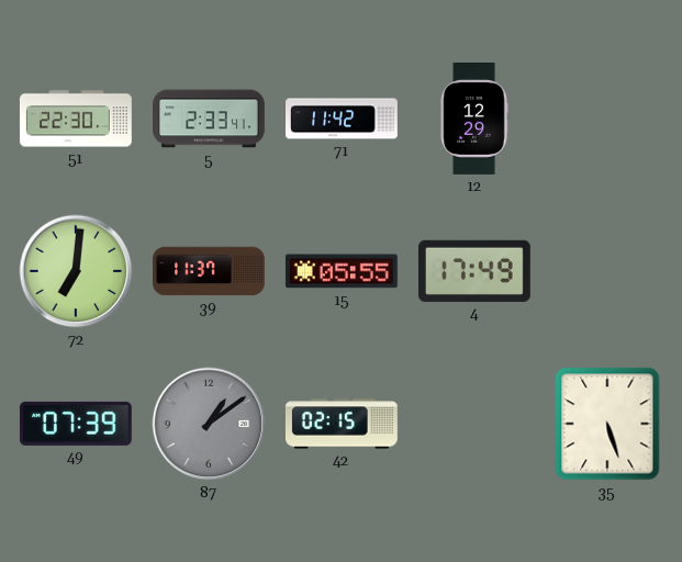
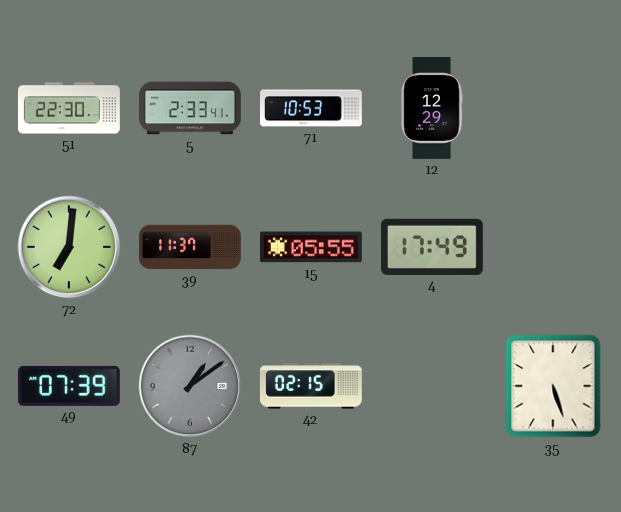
71: 11:42 -> 10:53 (312, 108)
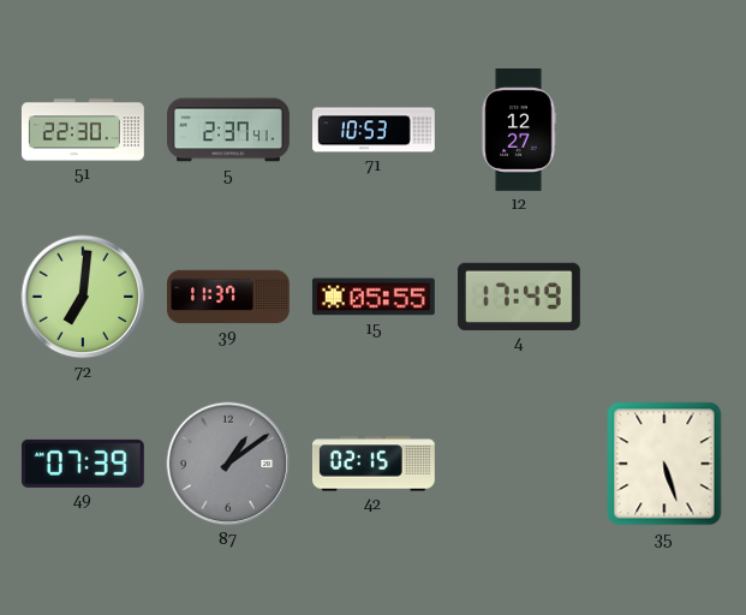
5: 2:33 -> 2:37 (229, 130)
12: 12:29 -> 12:27 (519, 131)
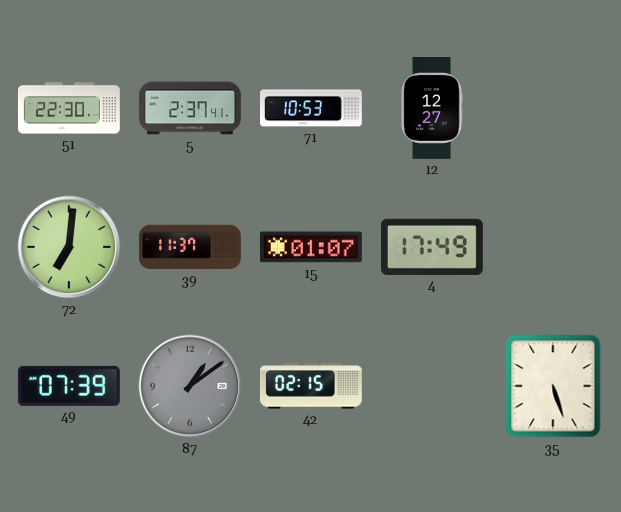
15: 05:55 -> 01:07 (311, 247)
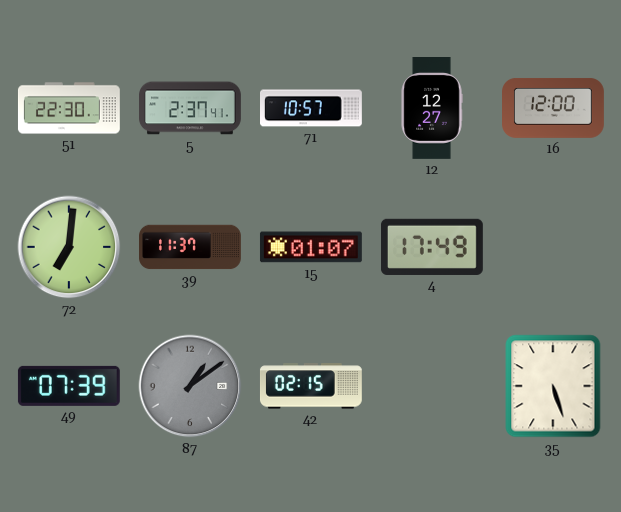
71: 10:53 -> 10:57 (312, 108)
16: none -> 12:00 (554, 108)
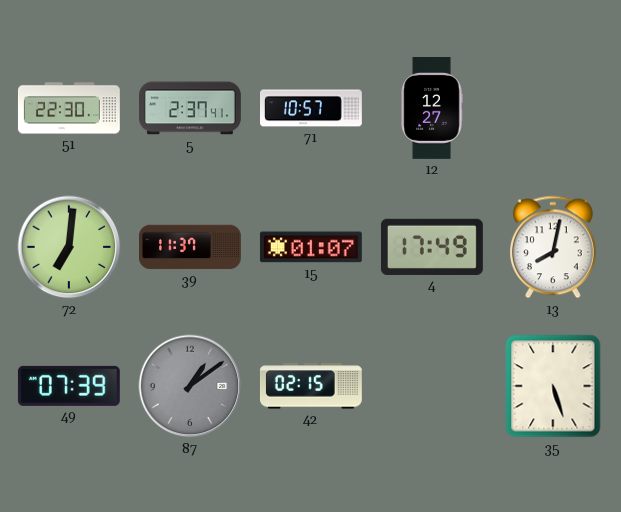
16: 12:00 -> none (554, 108)
13: none -> 8:02 (553, 247)
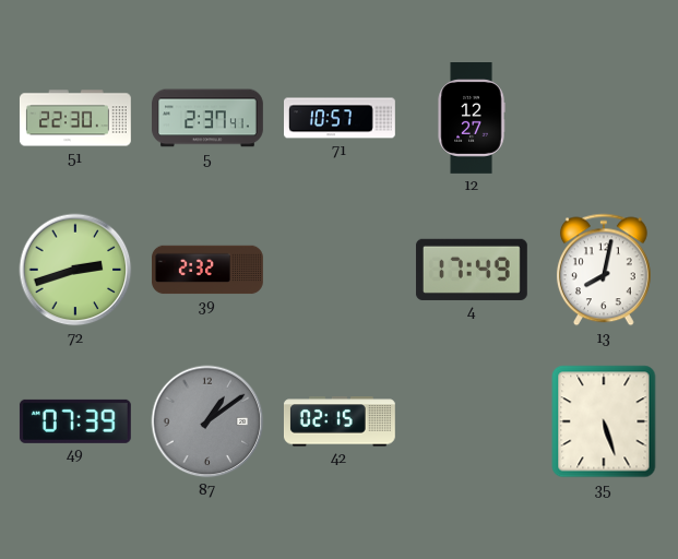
72: 7:01 -> 2:42 (75, 270)
39: 11:37 -> 2:32 (209, 270)
15: 01:07 -> none (311, 247)
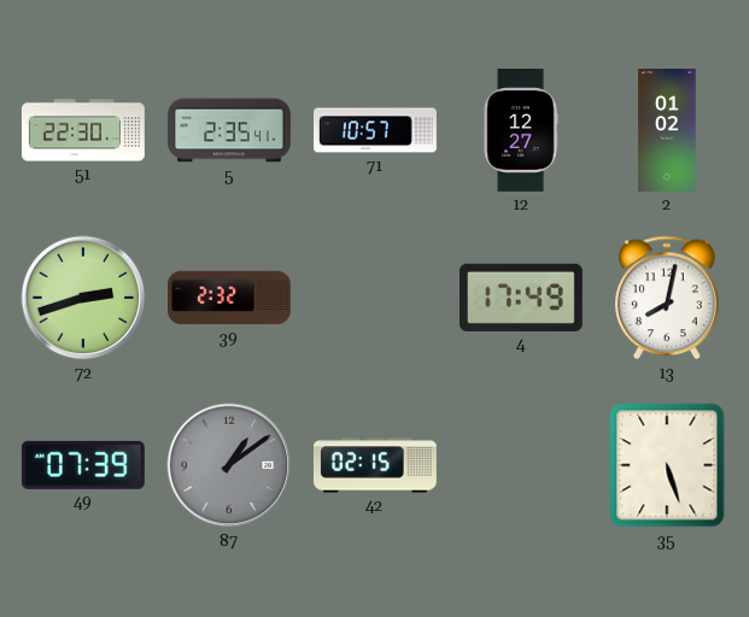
5: 2:37 -> 2:35 (230, 130)
2: none -> 01:02 (667, 131)
